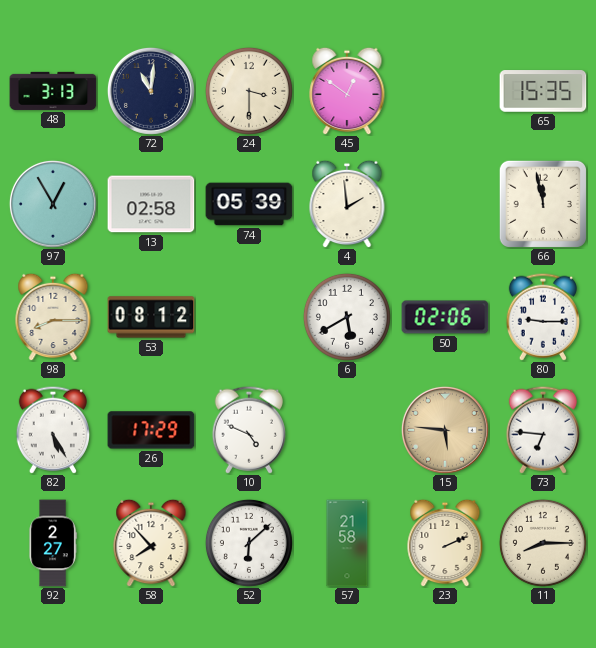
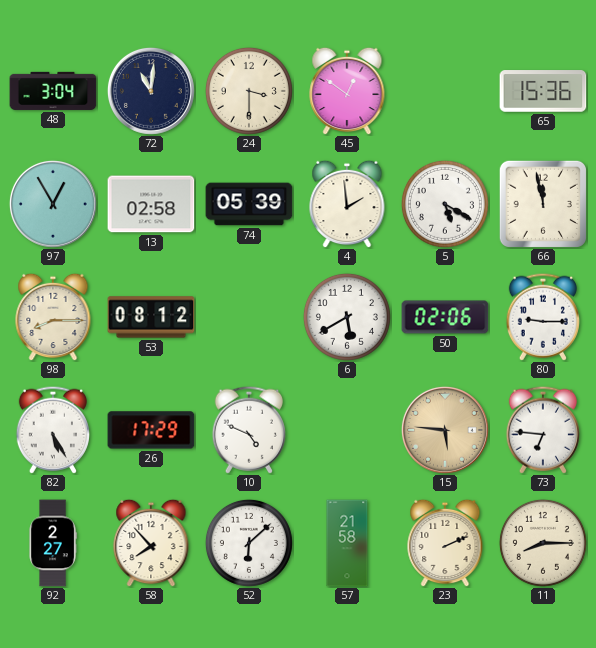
48: 3:13 -> 3:04 (53, 91)
65: 15:35 -> 15:36 (543, 91)
5: none -> 5:20 (445, 204)
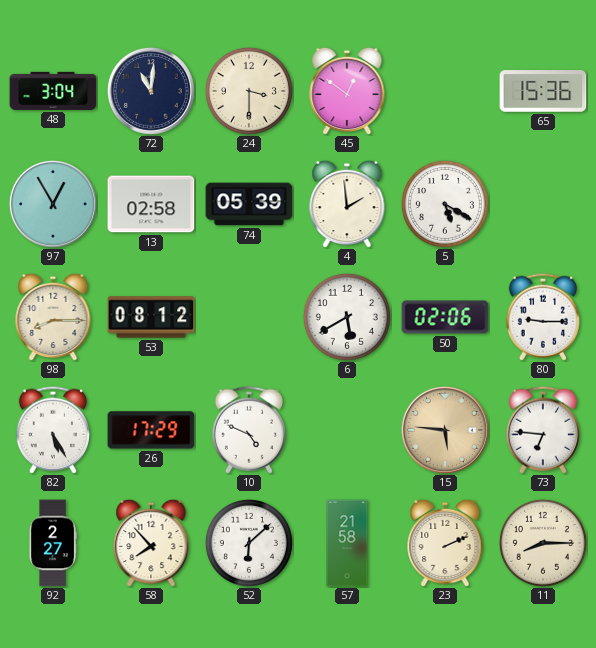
66: 11:58 -> none (543, 204)
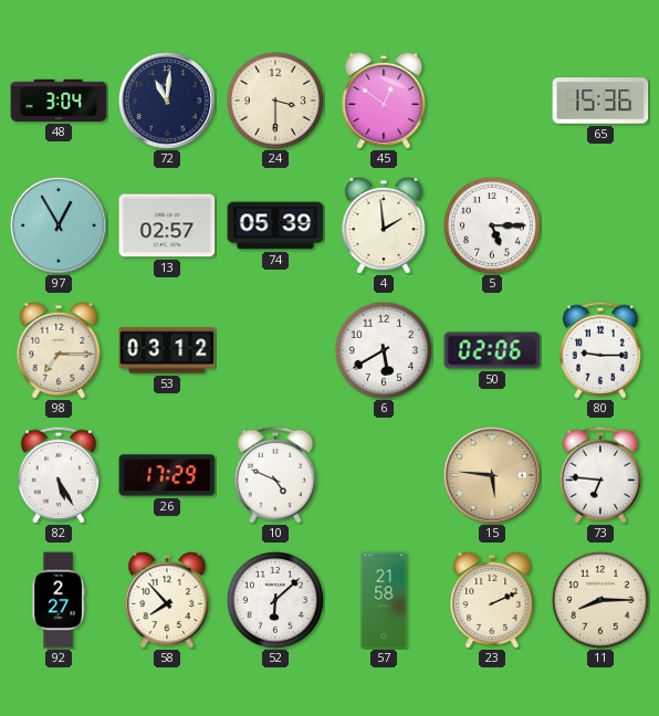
13: 02:58 -> 02:57 (167, 225)
5: 5:20 -> 5:15 (492, 225)
98: 8:15 -> 7:15 (59, 350)
53: 08:12 -> 03:12 (167, 350)
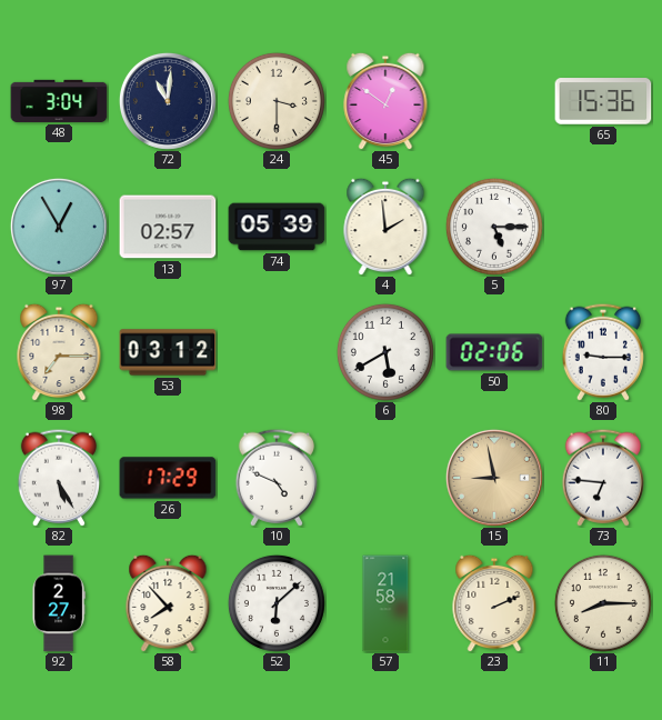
15: 5:46 -> 8:58 (494, 478)
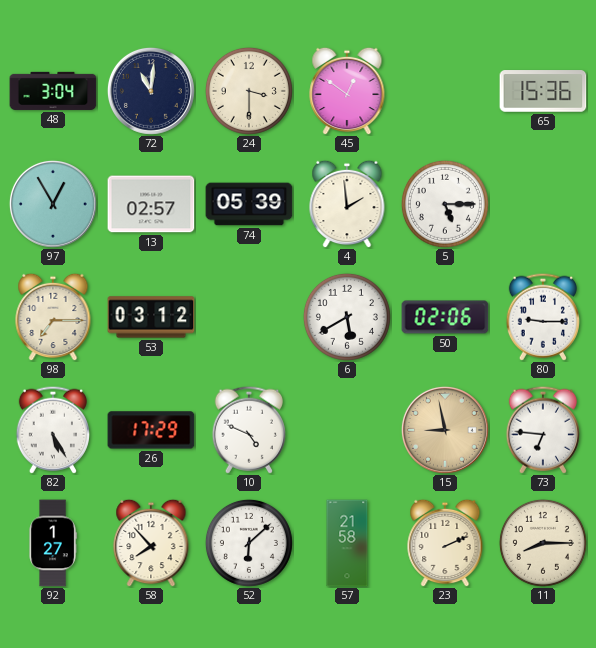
92: 2:27 -> 1:27 (53, 543)
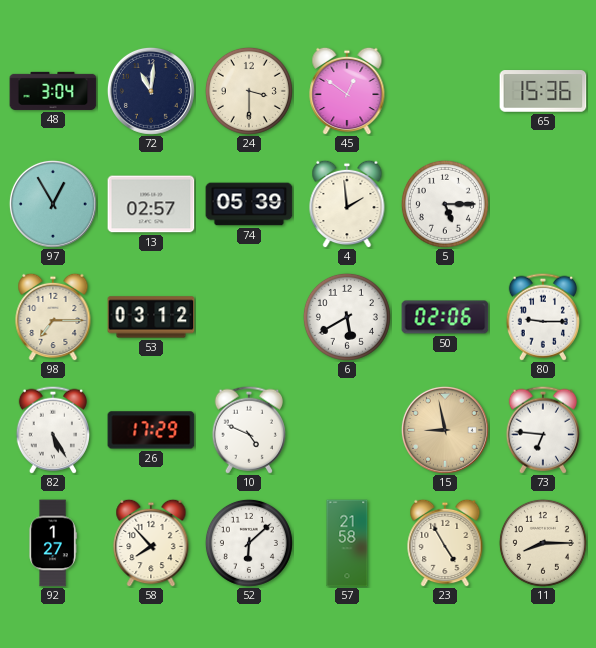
23: 2:11 -> 4:55 (445, 543)
